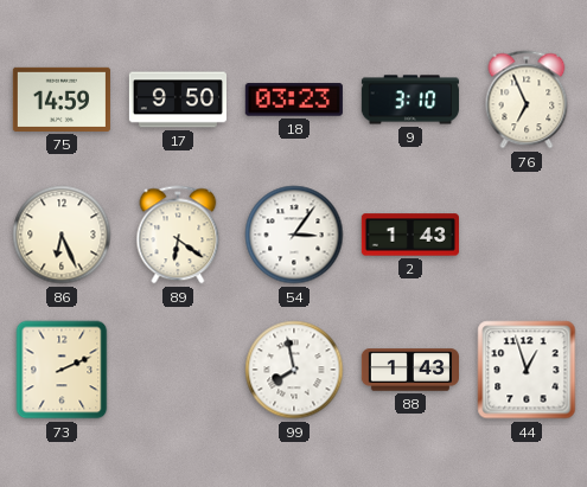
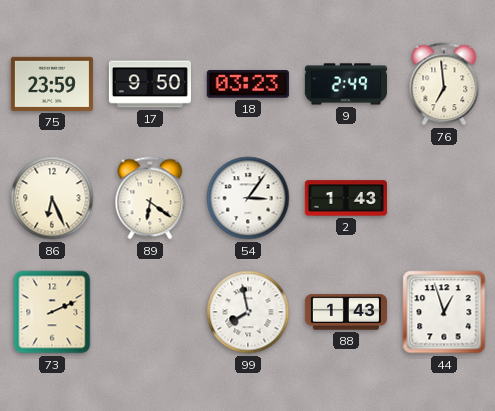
75: 14:59 -> 23:59 (52, 84)
9: 3:10 -> 2:49 (346, 84)
76: 6:56 -> 6:59 (444, 84)
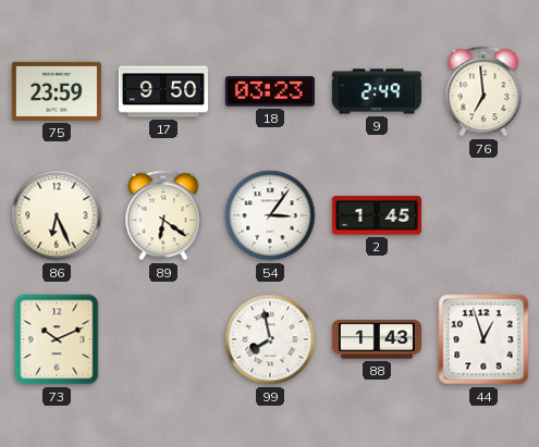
2: 1:43 -> 1:45 (377, 215)
73: 2:11 -> 10:11 (57, 339)
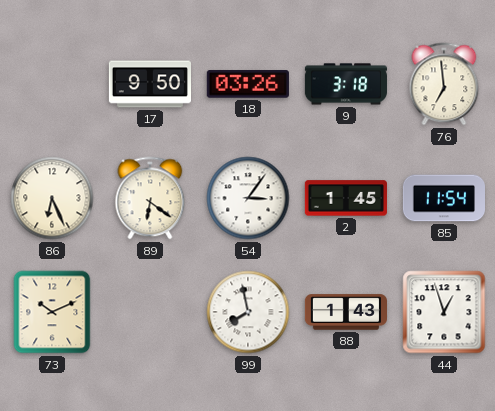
75: 23:59 -> none (57, 91)
18: 03:23 -> 03:26 (248, 84)
9: 2:49 -> 3:18 (346, 84)
85: none -> 11:54 (443, 198)
